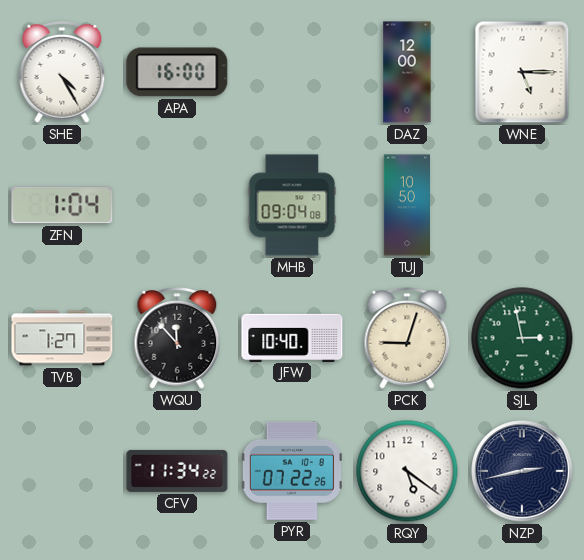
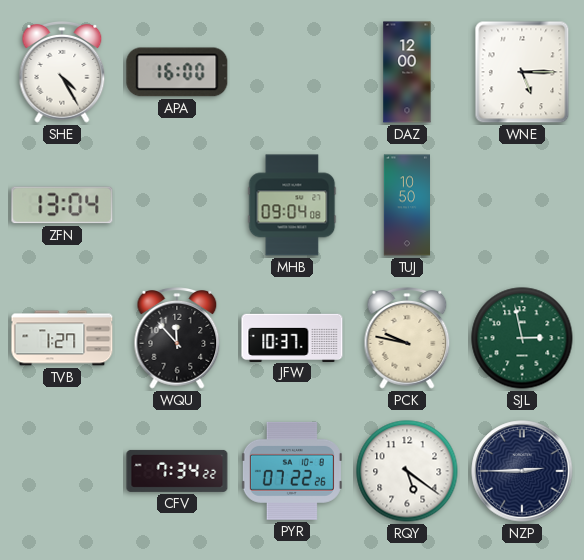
ZFN: 1:04 -> 13:04 (62, 205)
JFW: 10:40 -> 10:37 (292, 337)
PCK: 9:03 -> 9:47 (407, 338)
CFV: 11:34 -> 7:34 (177, 471)
NZP: 2:43 -> 2:45 (522, 471)
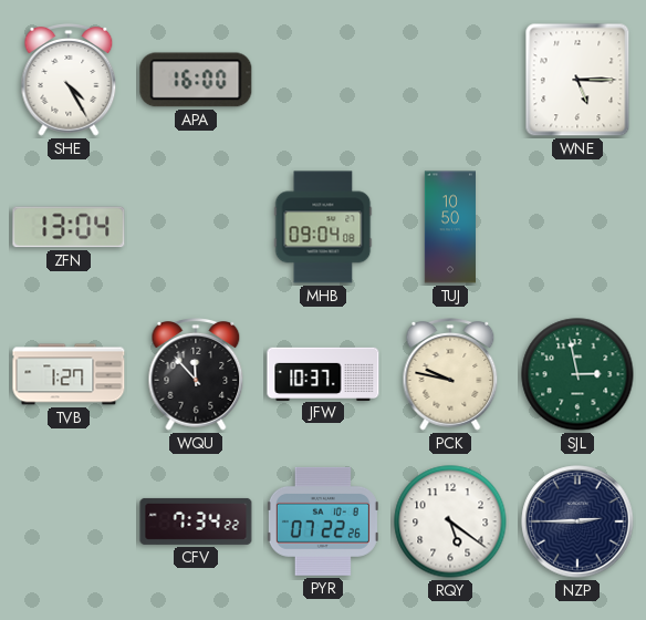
DAZ: 12:00 -> none (407, 72)
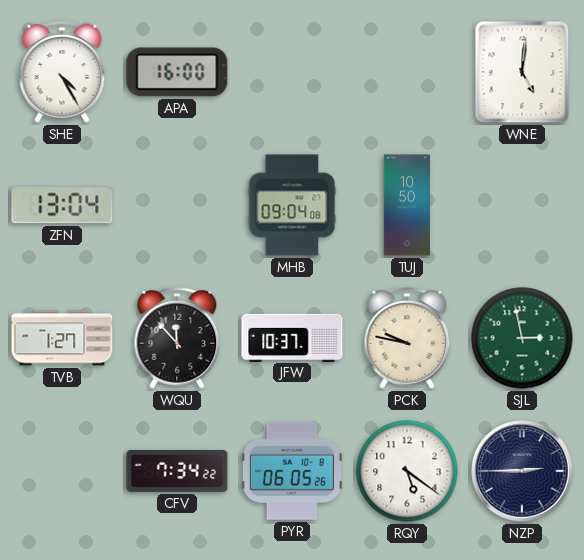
WNE: 5:15 -> 5:01 (522, 72)
PYR: 07:22 -> 06:05 (292, 471)
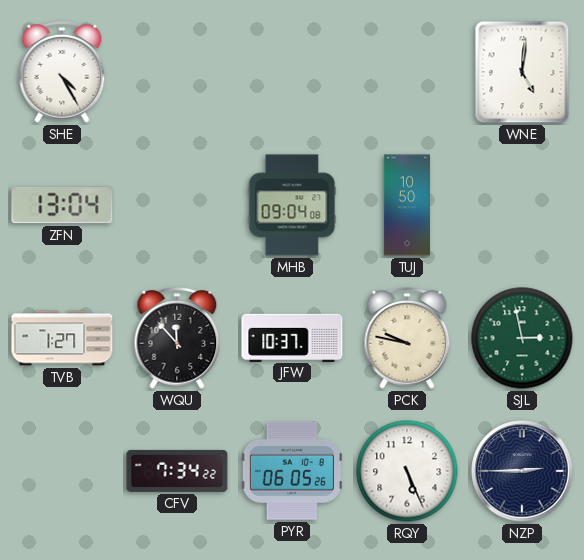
APA: 16:00 -> none (177, 72)
RQY: 5:21 -> 5:26 (407, 471)
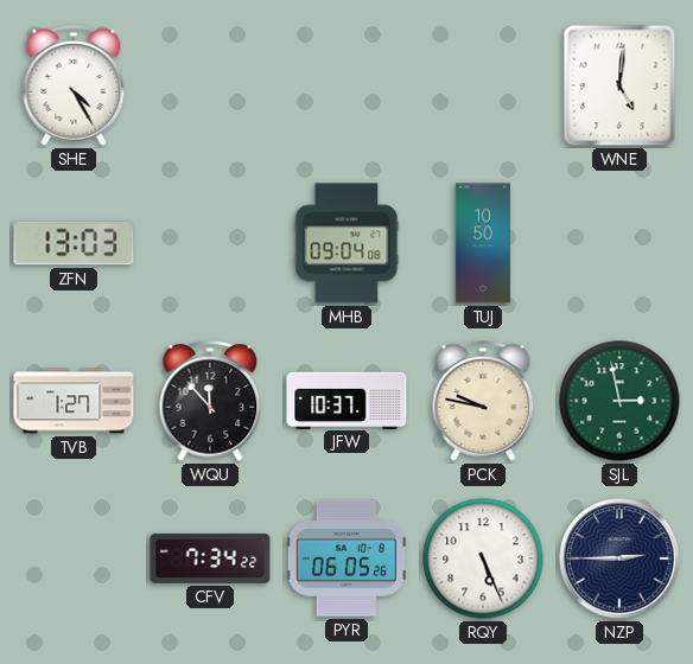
ZFN: 13:04 -> 13:03 (74, 243)
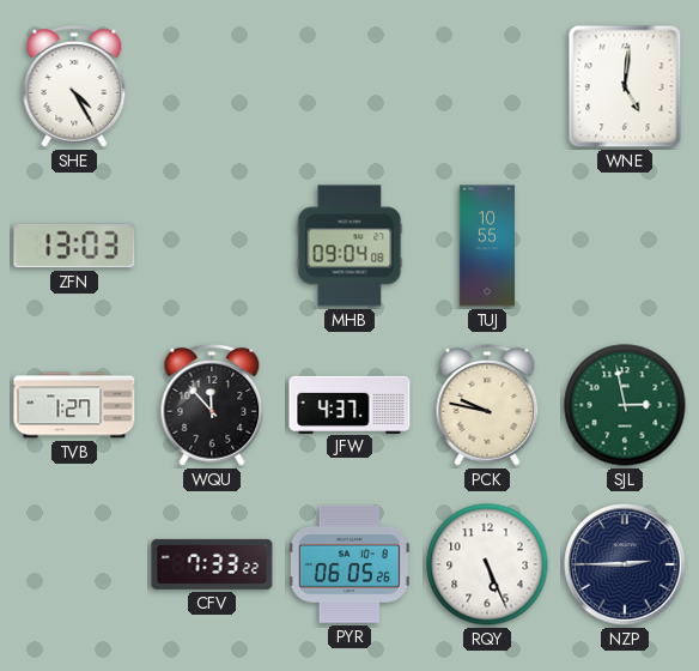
TUJ: 10:50 -> 10:55 (486, 246)
JFW: 10:37 -> 4:37 (349, 404)
CFV: 7:34 -> 7:33 (212, 564)
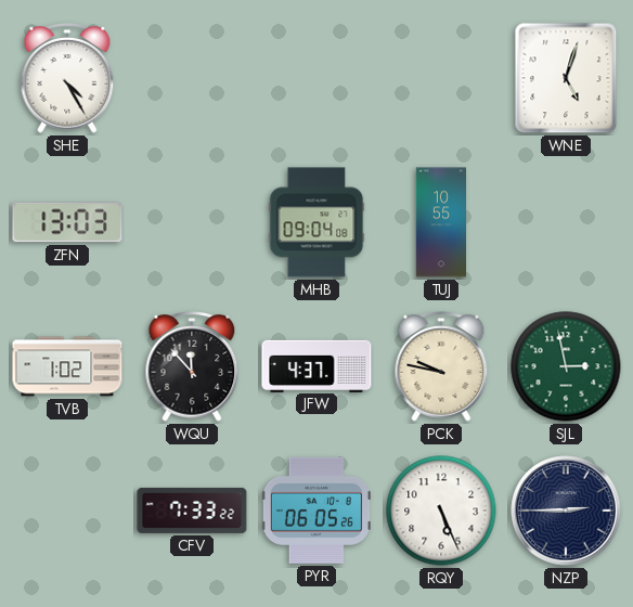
WNE: 5:01 -> 5:03 (566, 78)
TVB: 1:27 -> 1:02 (67, 366)
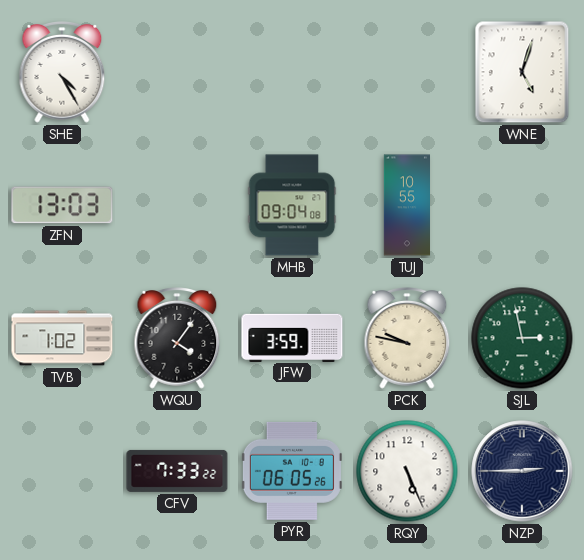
WQU: 11:53 -> 4:06 (177, 338)
JFW: 4:37 -> 3:59 (292, 337)
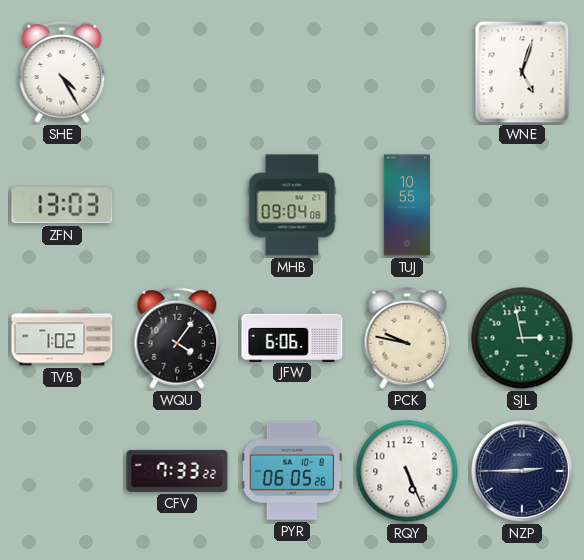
JFW: 3:59 -> 6:06 (292, 337)
